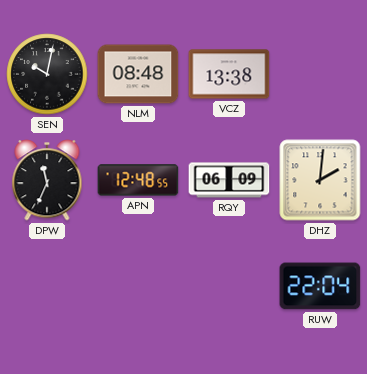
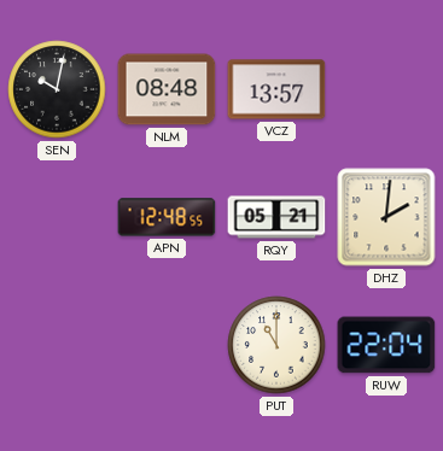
VCZ: 13:38 -> 13:57 (276, 89)
DPW: 11:34 -> none (47, 180)
RQY: 06:09 -> 05:21 (276, 217)
PUT: none -> 11:00 (276, 345)
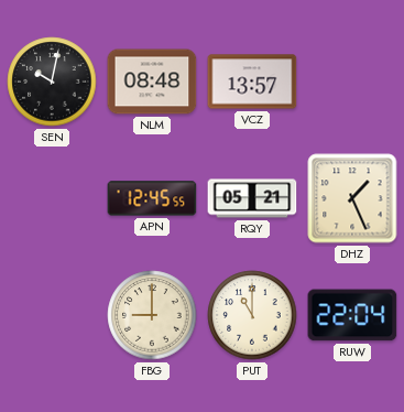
APN: 12:48 -> 12:45 (152, 198)
DHZ: 2:01 -> 1:26 (352, 198)
FBG: none -> 9:00 (152, 315)
